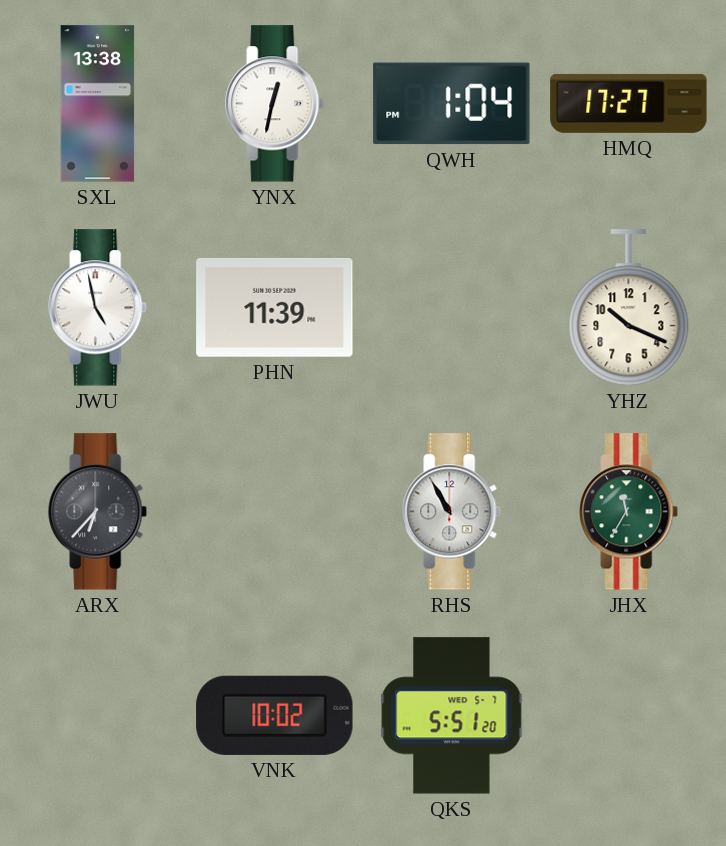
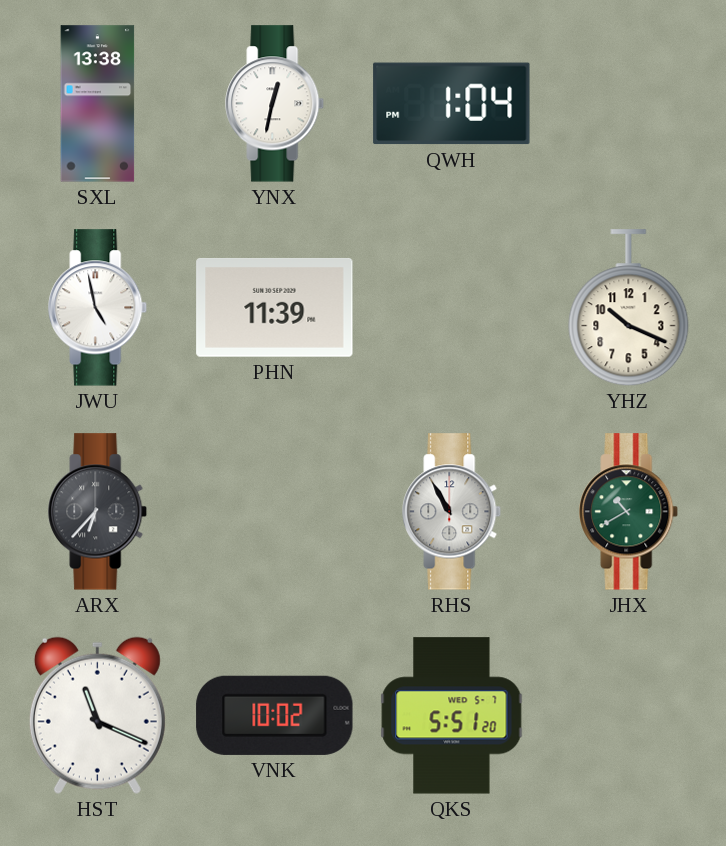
HMQ: 17:27 -> none (629, 103)
JHX: 11:35 -> 10:40 (629, 512)
HST: none -> 11:19 (97, 715)
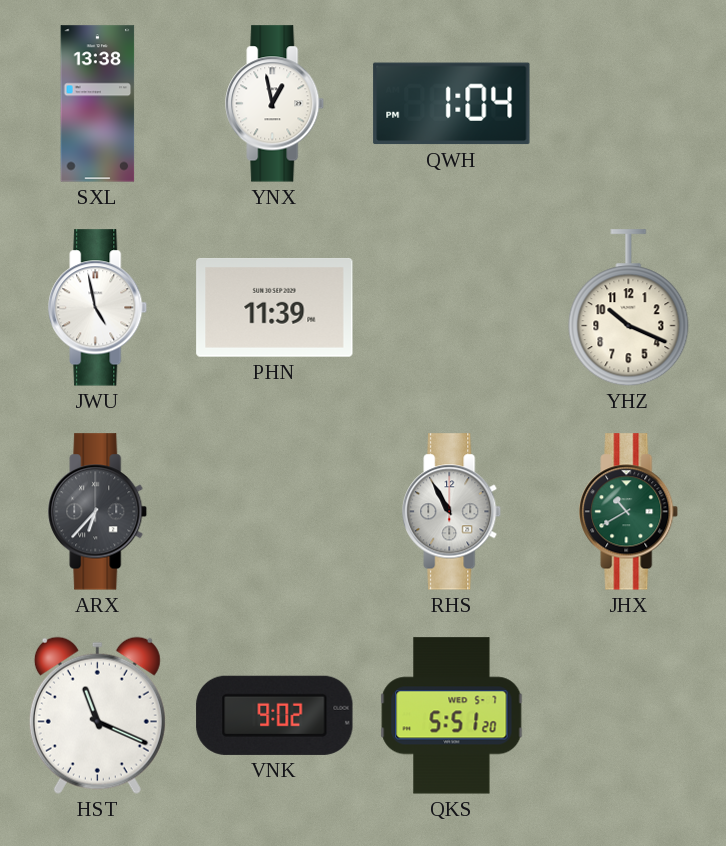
YNX: 12:32 -> 12:58 (275, 104)
VNK: 10:02 -> 9:02 (275, 715)
